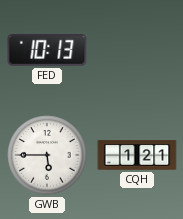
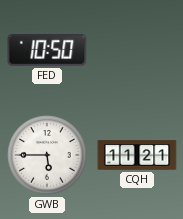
FED: 10:13 -> 10:50 (47, 51)
CQH: 1:21 -> 11:21 (137, 155)
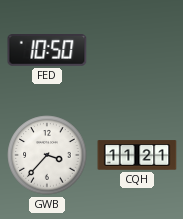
GWB: 5:45 -> 3:37 (47, 155)
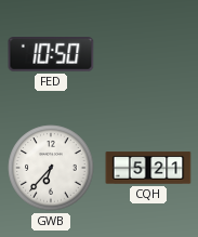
GWB: 3:37 -> 6:37 (51, 168)
CQH: 11:21 -> 5:21 (148, 168)
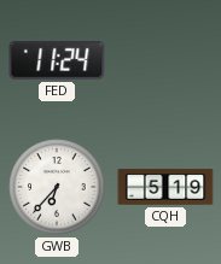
FED: 10:50 -> 11:24 (57, 61)
CQH: 5:21 -> 5:19 (165, 187)
